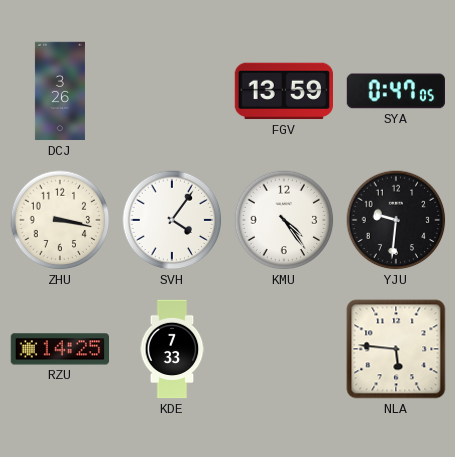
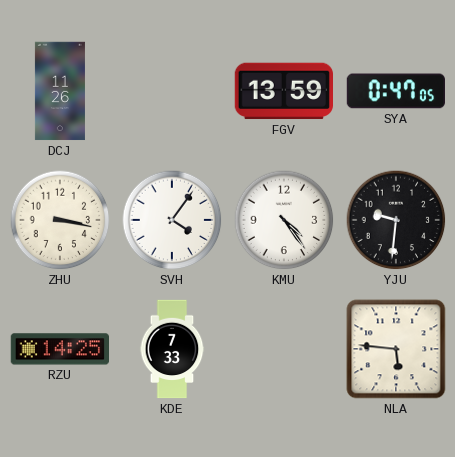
DCJ: 3:26 -> 11:26 (60, 91)
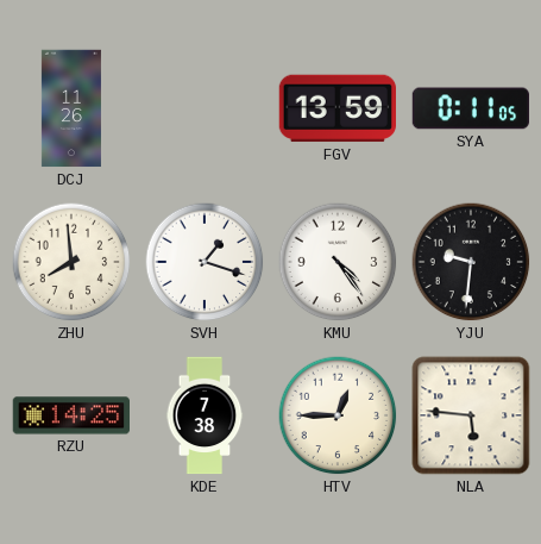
SYA: 0:47 -> 0:11 (471, 108)
ZHU: 3:17 -> 7:59 (71, 262)
SVH: 4:06 -> 1:18 (205, 262)
KDE: 7:33 -> 7:38 (205, 415)
HTV: none -> 12:45 (338, 415)
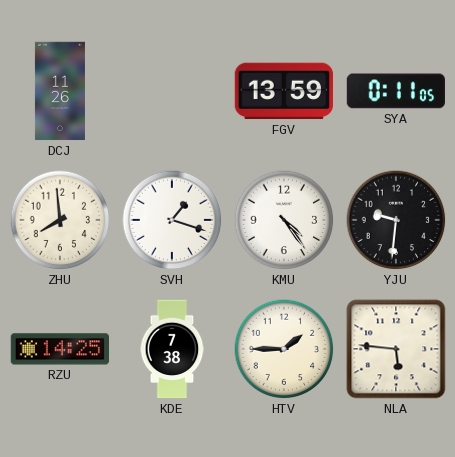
HTV: 12:45 -> 1:45 (284, 349)
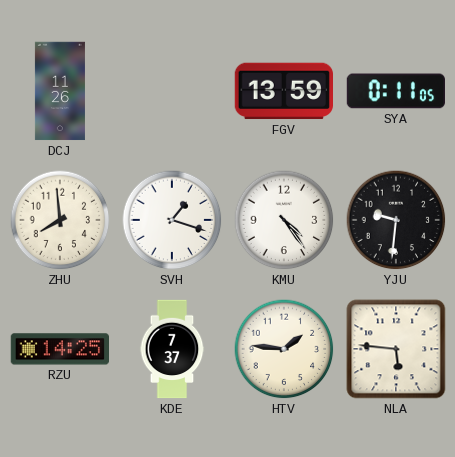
KDE: 7:38 -> 7:37 (172, 349)
HTV: 1:45 -> 1:46 (284, 349)
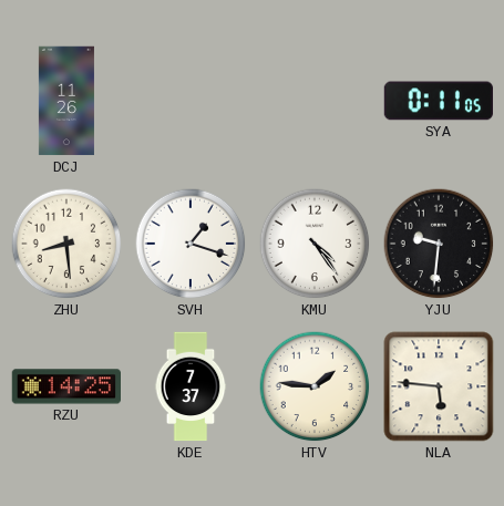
FGV: 13:59 -> none (283, 91)
ZHU: 7:59 -> 8:29 (66, 244)
